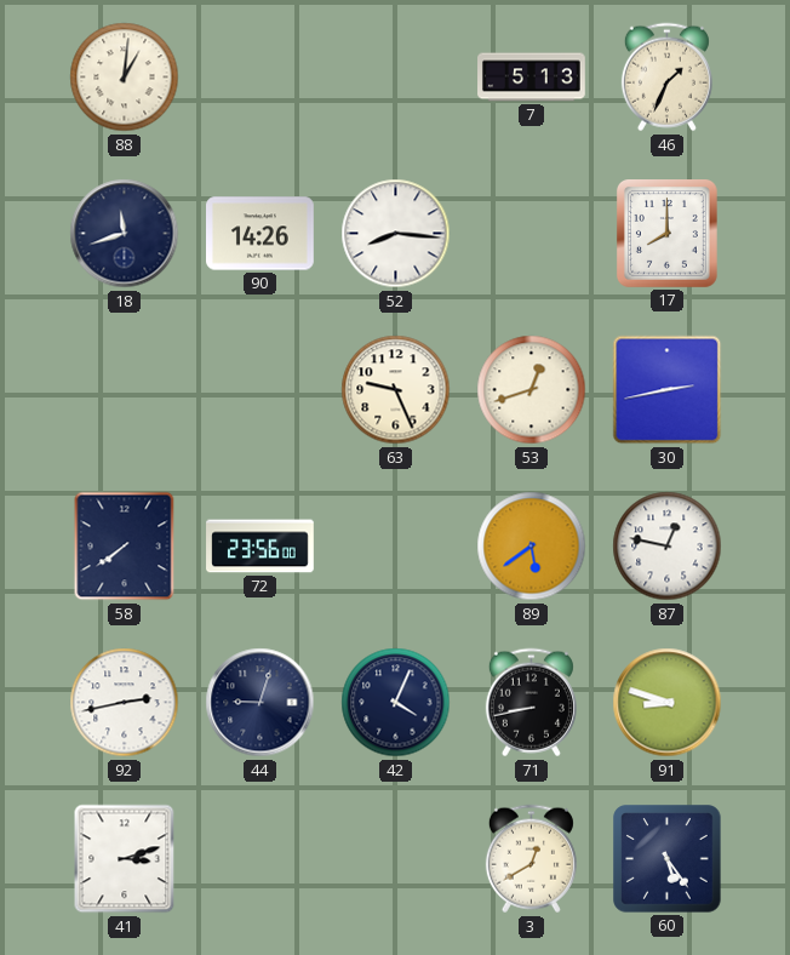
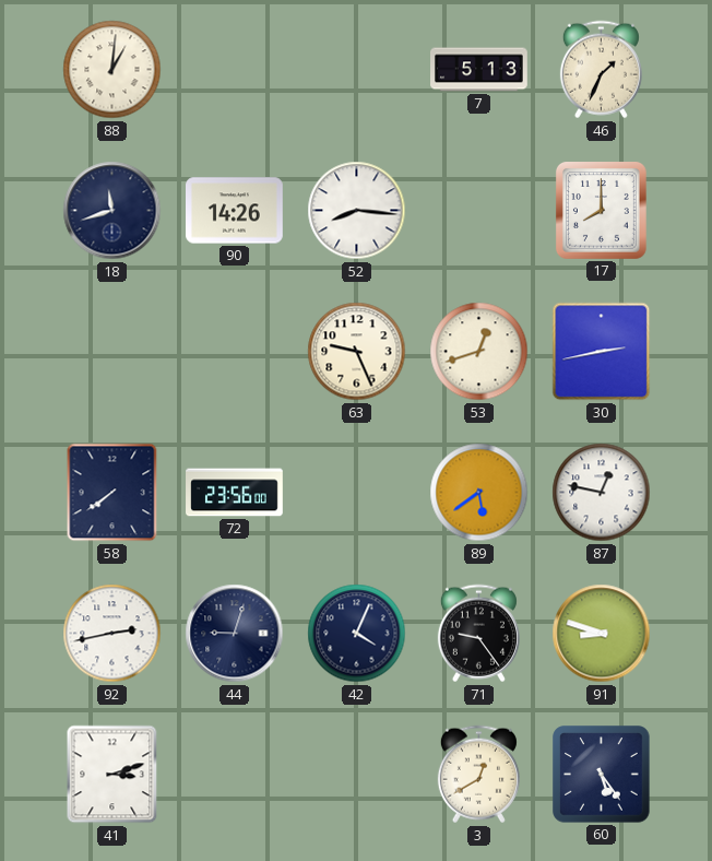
71: 8:43 -> 9:24 (478, 634)
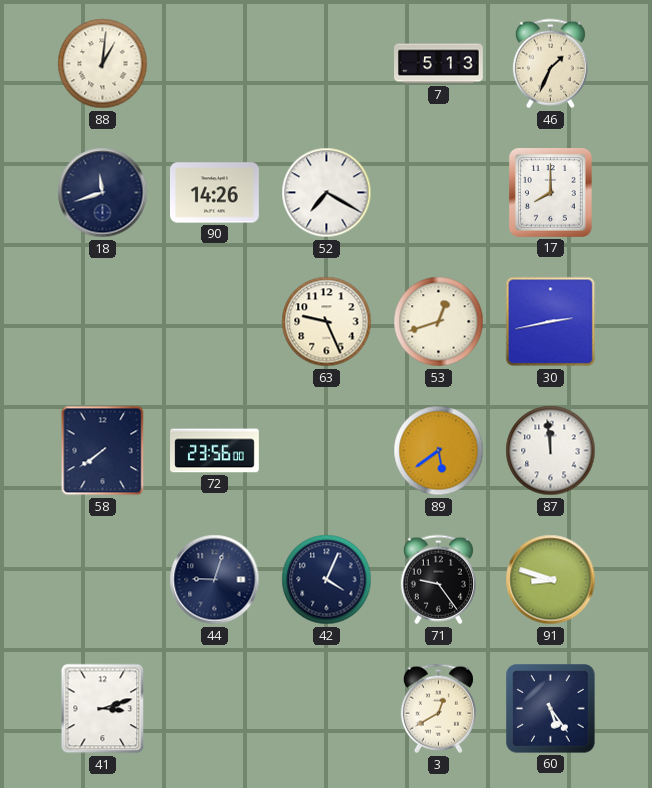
52: 8:16 -> 7:20 (327, 193)
87: 12:47 -> 11:59 (551, 451)
92: 2:43 -> none (112, 634)
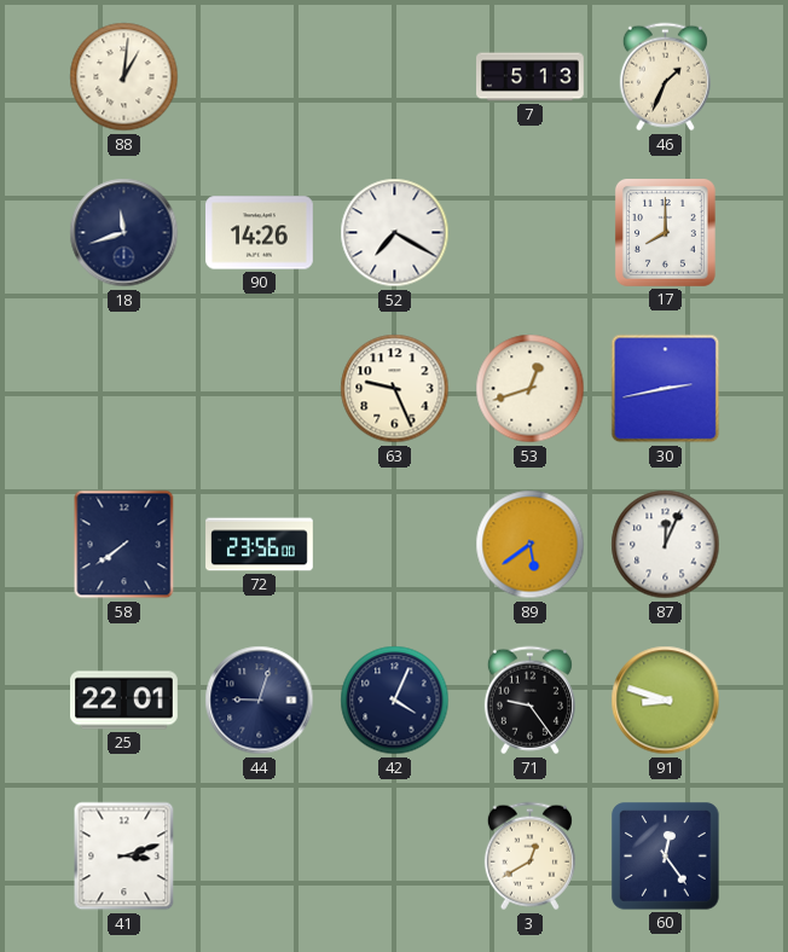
87: 11:59 -> 12:04 (666, 545)
25: none -> 22:01 (124, 701)
60: 5:24 -> 12:24 (666, 857)
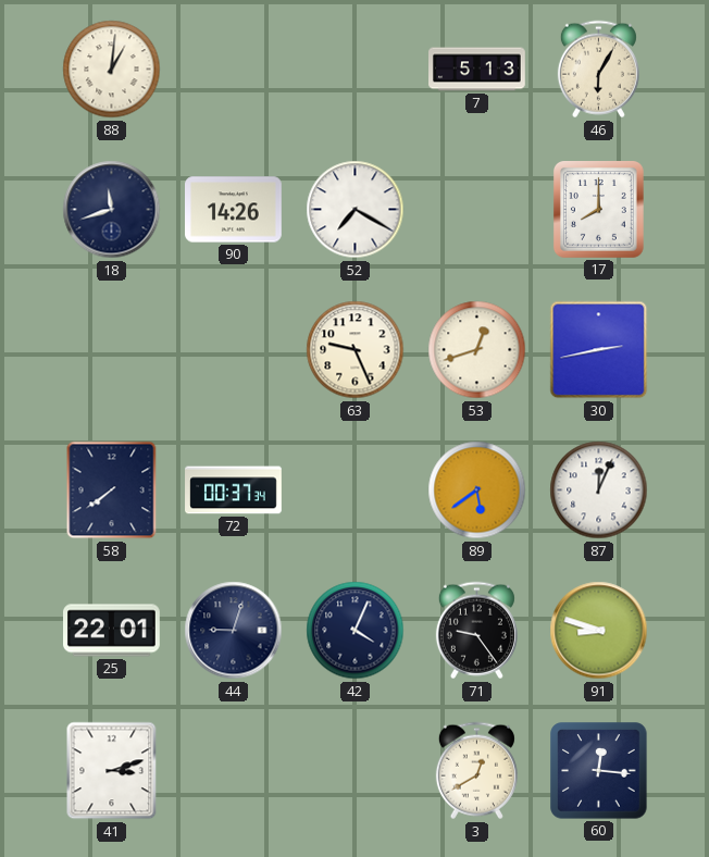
46: 1:34 -> 6:05 (598, 70)
72: 23:56 -> 00:37 (234, 490)
60: 12:24 -> 12:16 (599, 771)
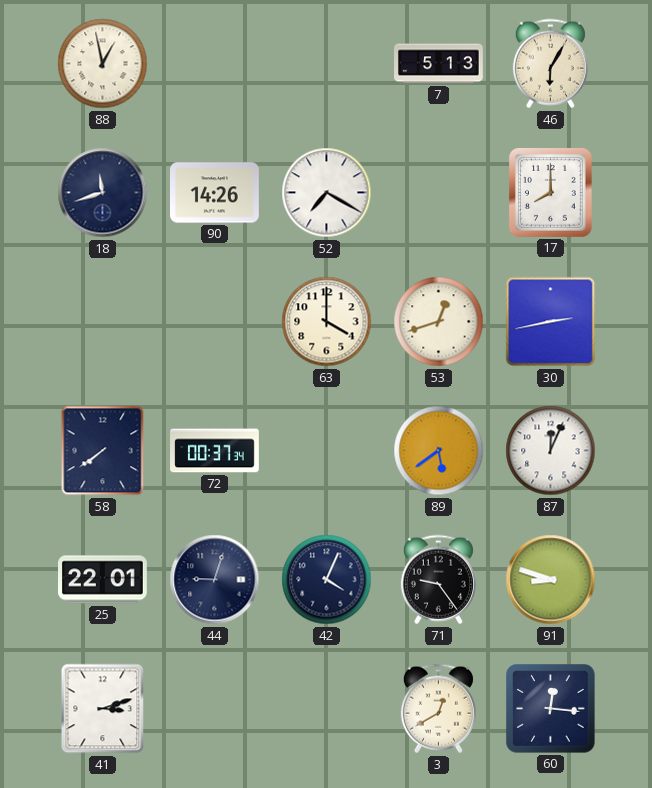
88: 1:01 -> 12:58 (103, 64)
63: 9:26 -> 4:00 (327, 322)
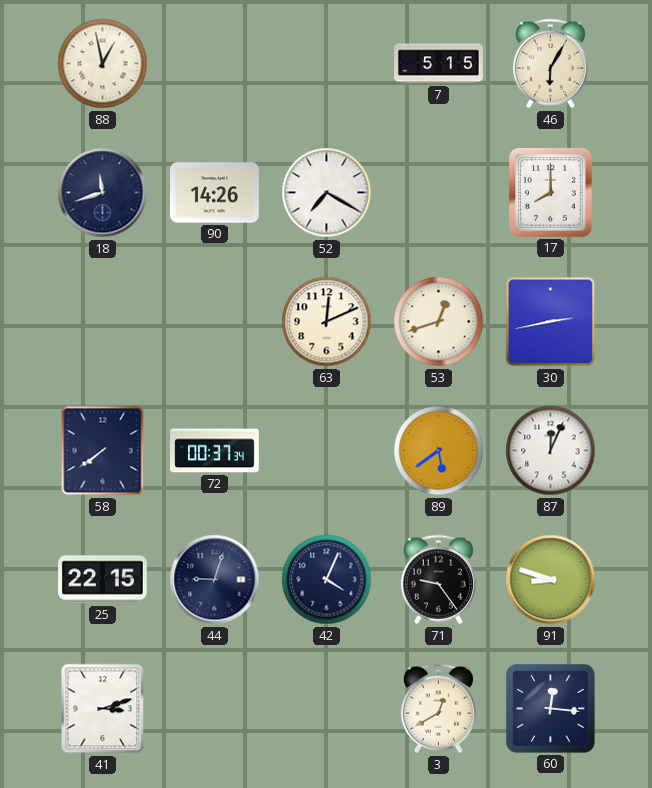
7: 5:13 -> 5:15 (439, 64)
63: 4:00 -> 12:11 (327, 322)
25: 22:01 -> 22:15 (103, 580)
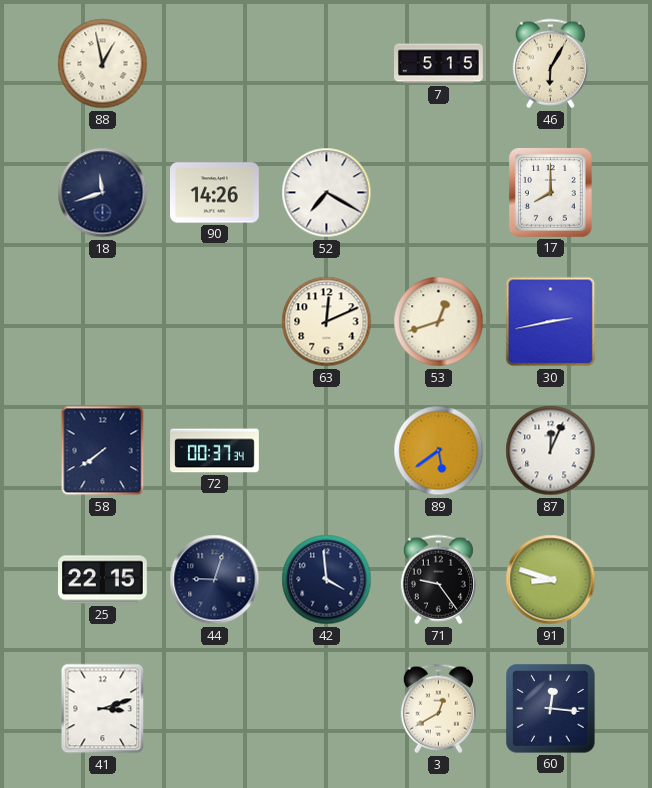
42: 4:04 -> 3:59 (327, 580)
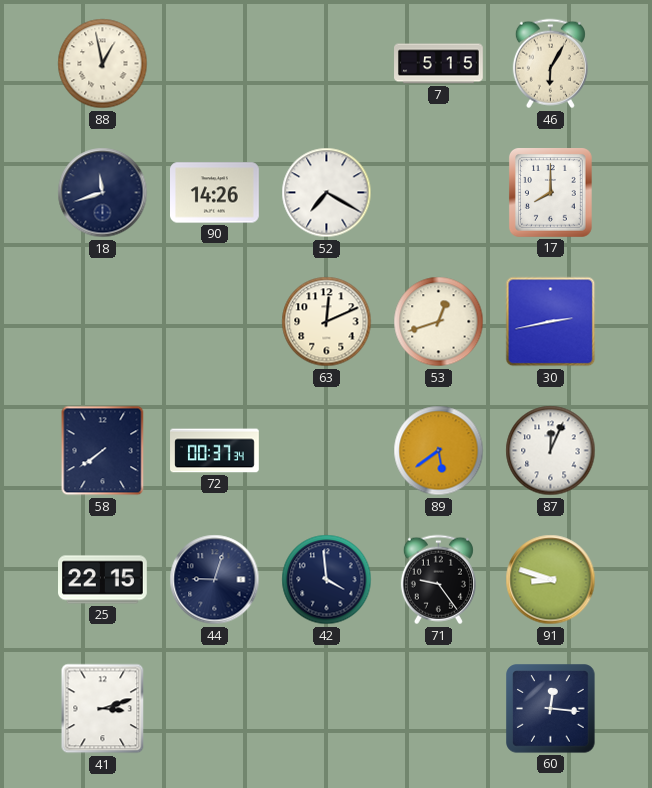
3: 12:40 -> none (438, 709)
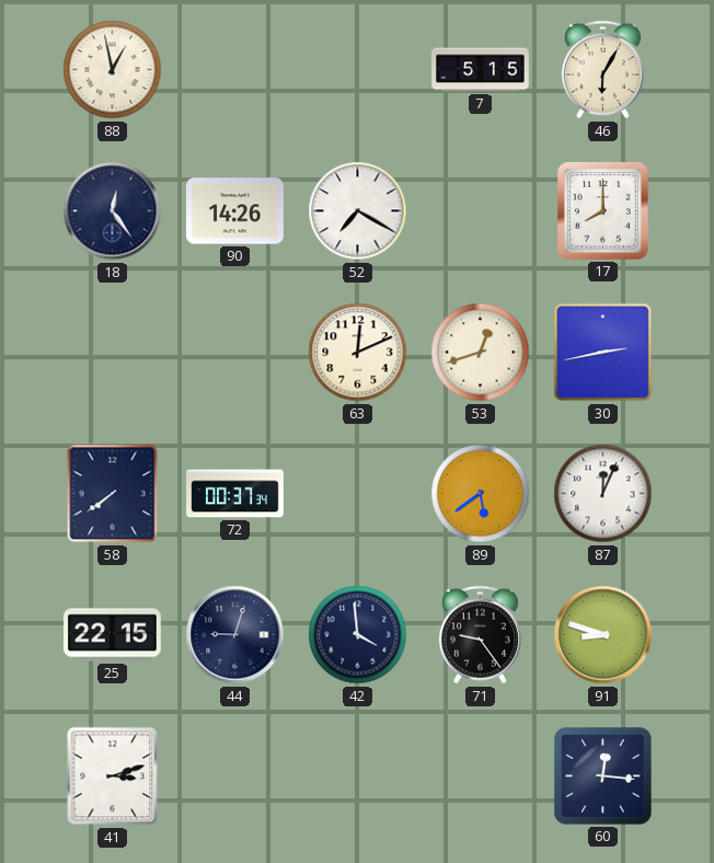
18: 11:42 -> 12:24 (113, 211)
